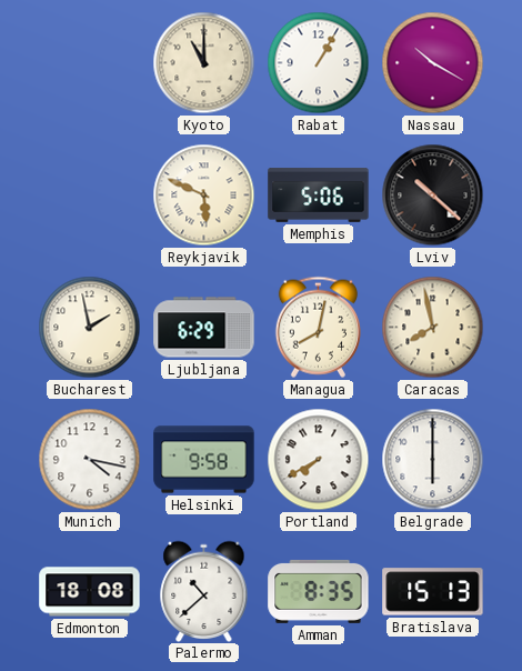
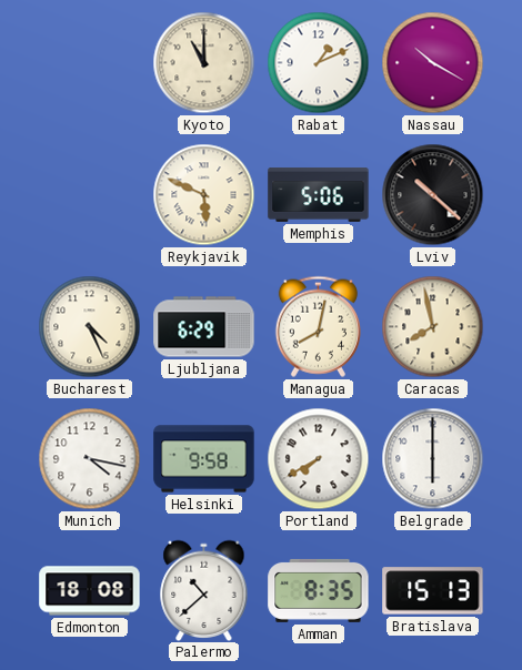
Rabat: 1:05 -> 1:11 (319, 63)
Bucharest: 1:58 -> 4:26 (90, 327)
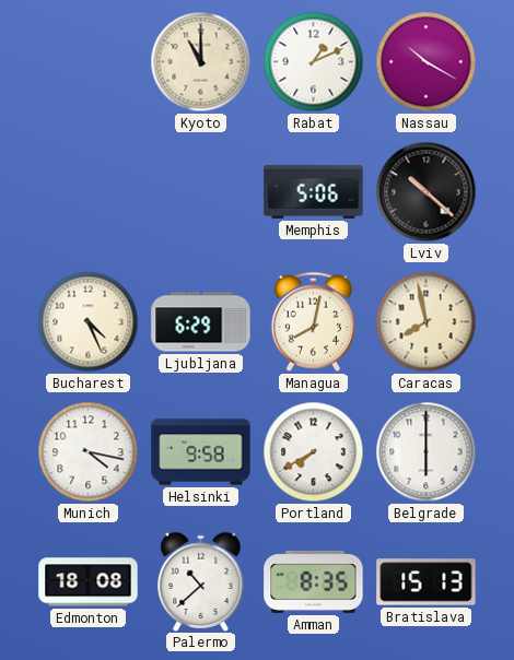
Reykjavik: 5:49 -> none (204, 195)
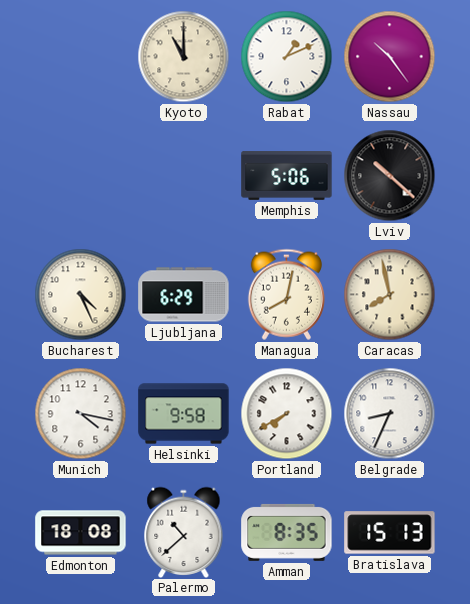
Nassau: 10:20 -> 10:24 (390, 57)
Belgrade: 6:00 -> 8:34 (390, 414)
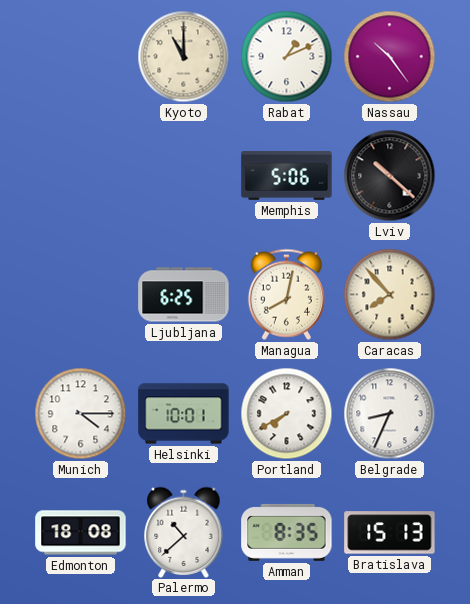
Bucharest: 4:26 -> none (81, 295)
Ljubljana: 6:29 -> 6:25 (184, 295)
Caracas: 7:58 -> 7:53 (390, 295)
Munich: 4:17 -> 4:15 (81, 414)
Helsinki: 9:58 -> 10:01 (184, 414)
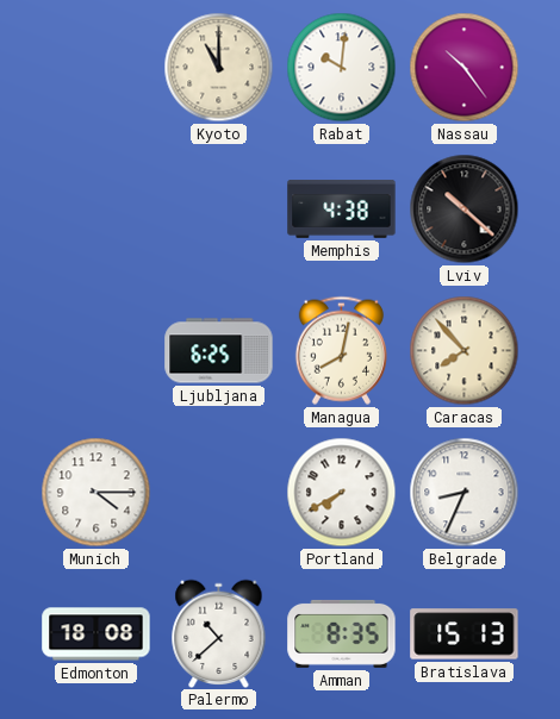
Rabat: 1:11 -> 10:01 (342, 68)
Memphis: 5:06 -> 4:38 (342, 210)
Helsinki: 10:01 -> none (184, 414)
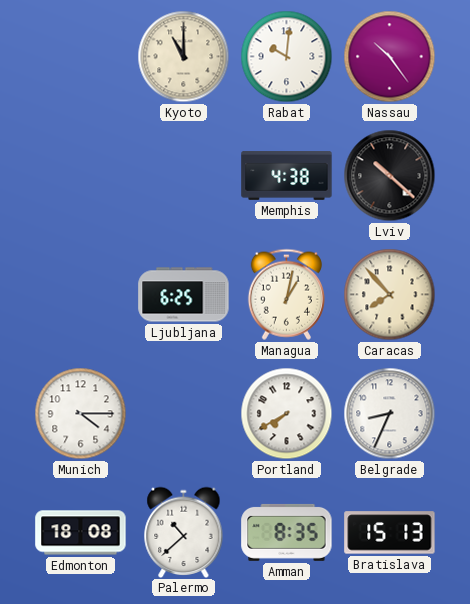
Managua: 8:02 -> 1:02 (286, 294)
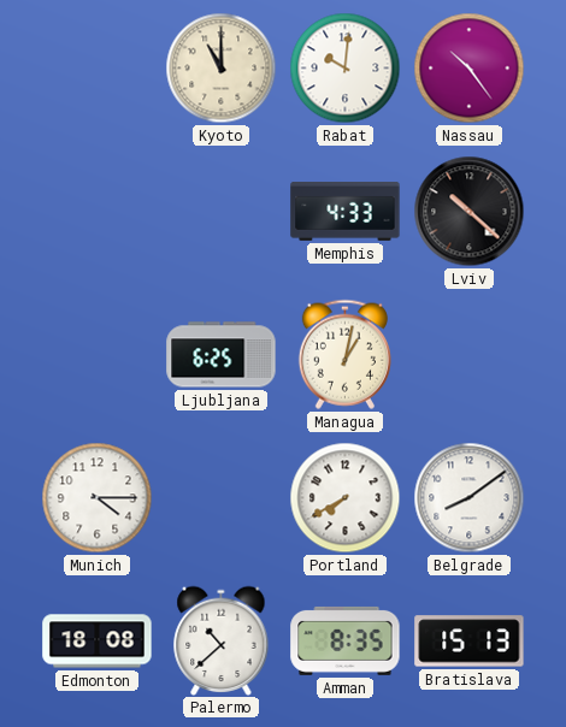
Memphis: 4:38 -> 4:33 (346, 212)
Caracas: 7:53 -> none (390, 295)
Belgrade: 8:34 -> 8:09 (470, 498)
